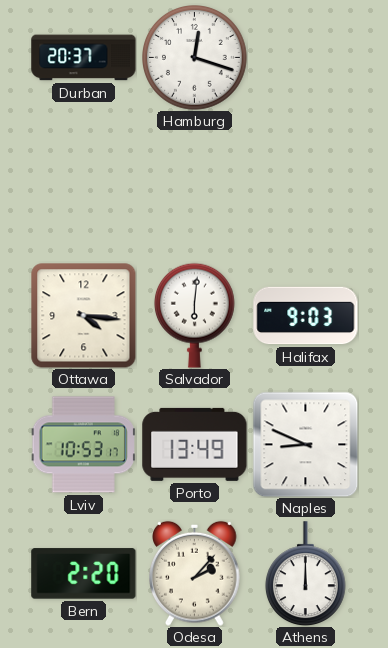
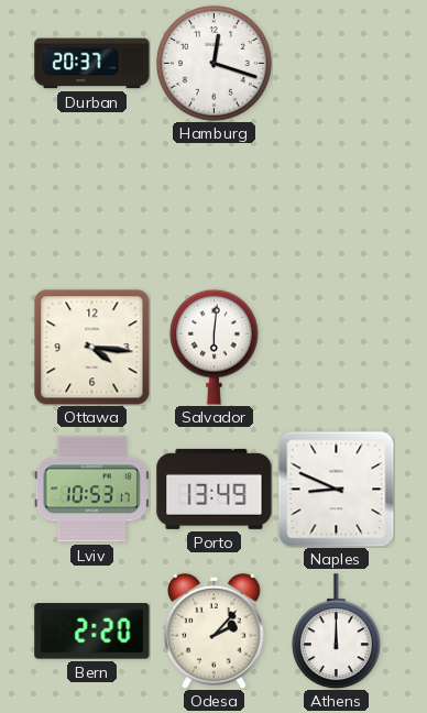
Halifax: 9:03 -> none (306, 316)
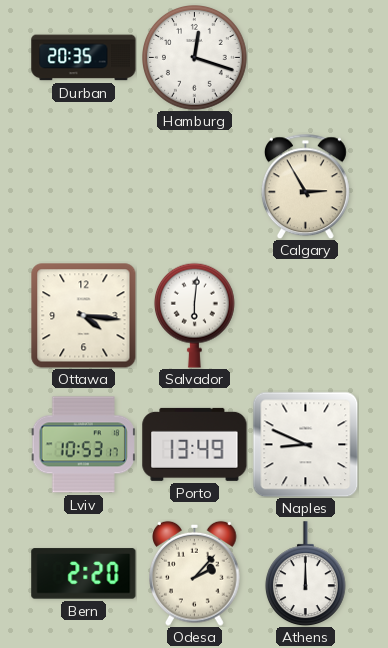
Durban: 20:37 -> 20:35 (84, 58)
Calgary: none -> 2:55 (305, 186)
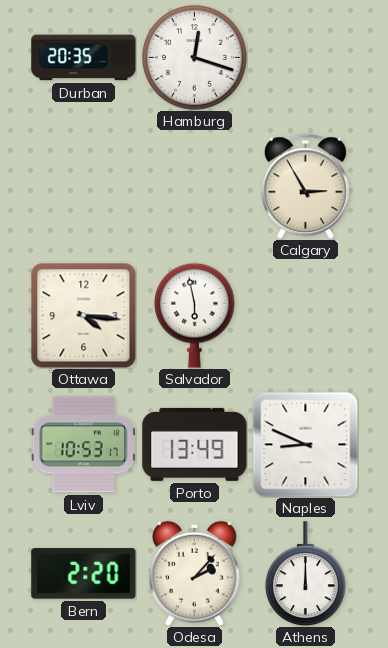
Salvador: 6:01 -> 5:58 (194, 315)
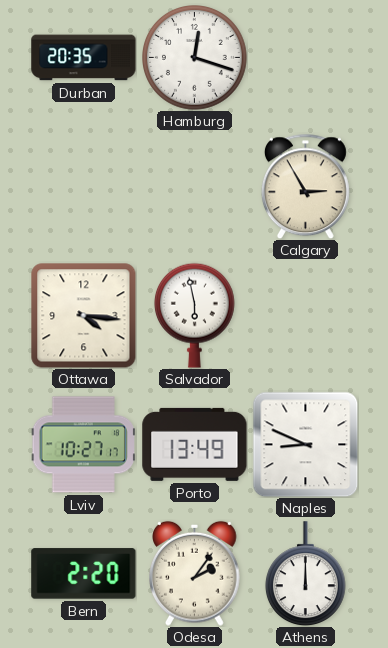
Lviv: 10:53 -> 10:27 (83, 445)
Odesa: 2:07 -> 2:06 (195, 573)
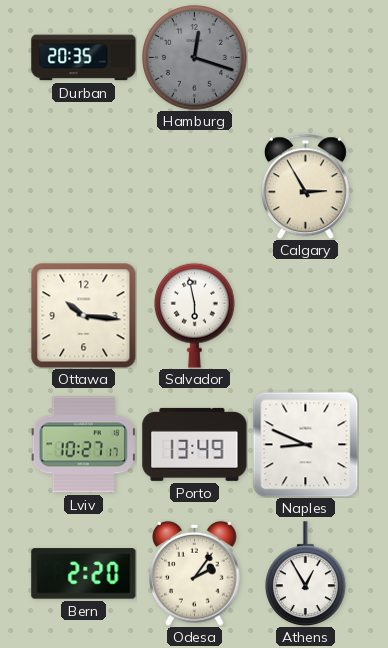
Hamburg dial: white -> grey (195, 58)
Ottawa: 4:16 -> 10:16 (83, 315)
Athens: 12:00 -> 12:55 (305, 574)
